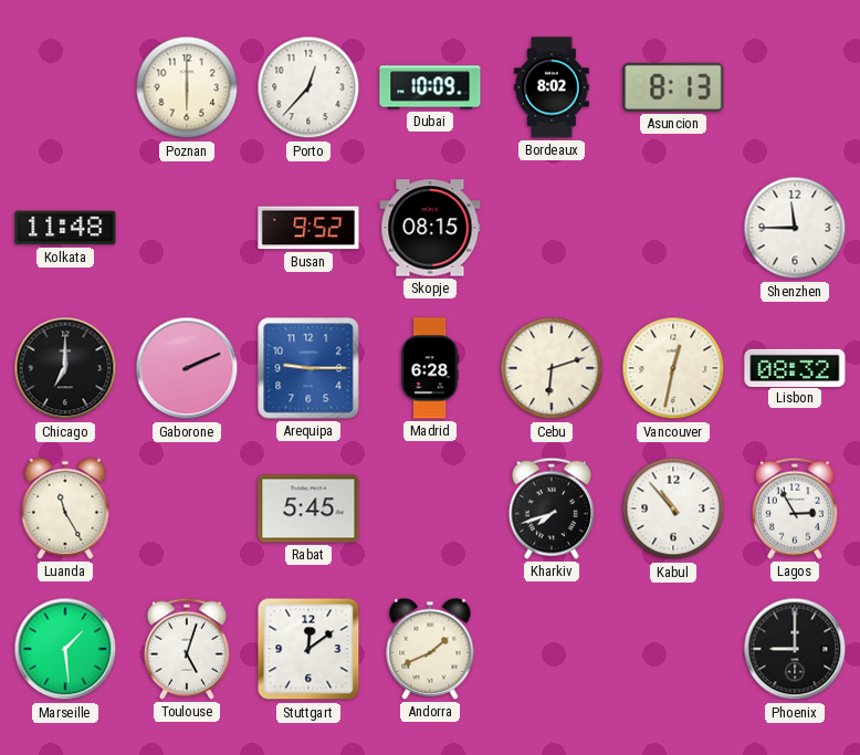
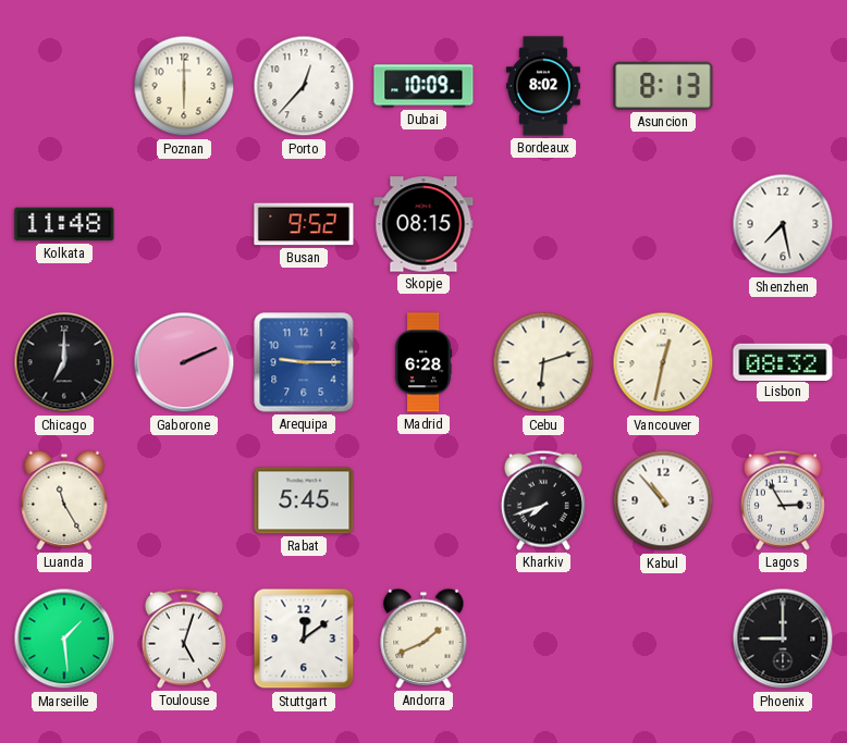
Shenzhen: 11:45 -> 7:28 (783, 224)
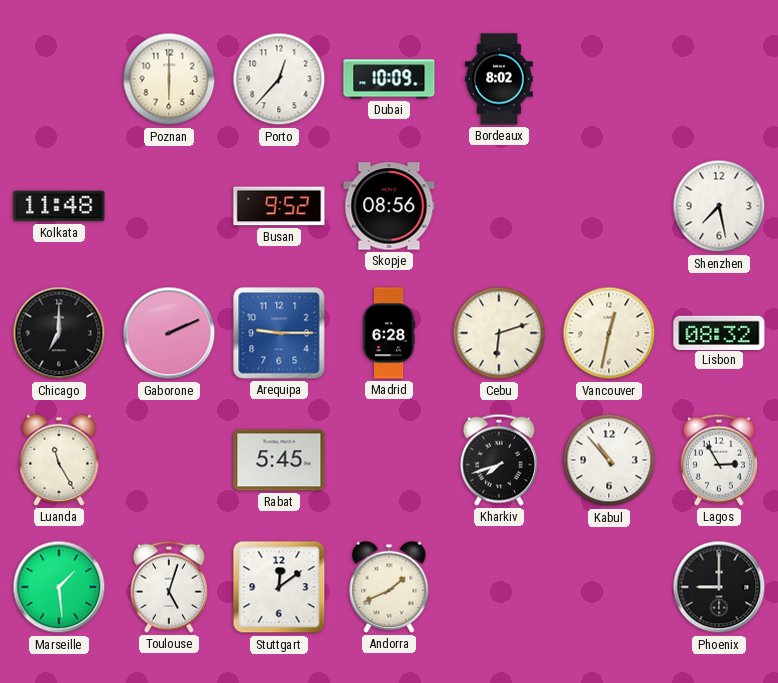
Asuncion: 8:13 -> none (663, 86)
Skopje: 08:15 -> 08:56 (389, 206)
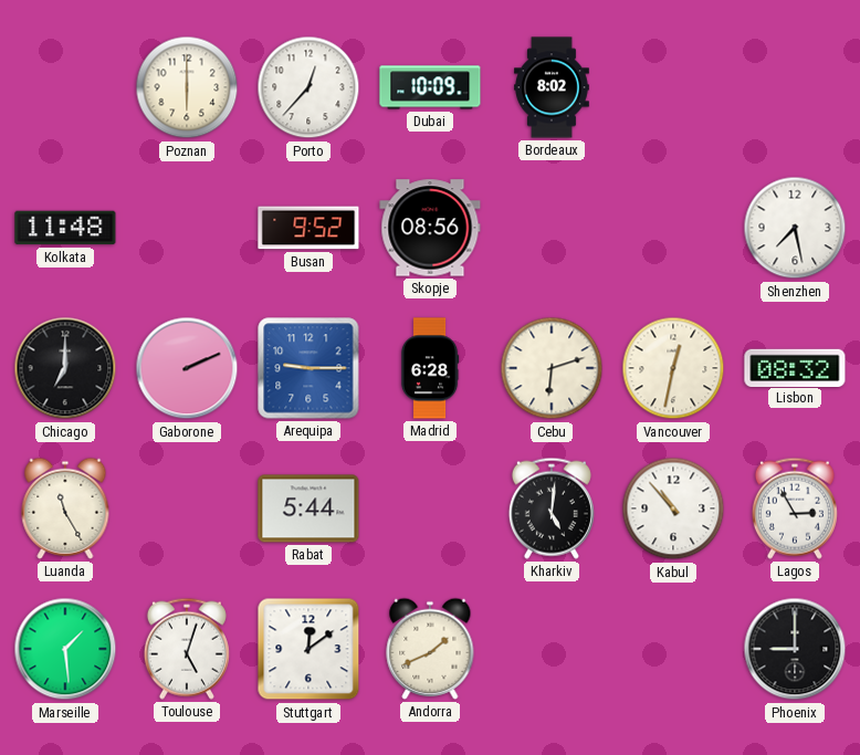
Rabat: 5:45 -> 5:44 (308, 508)
Kharkiv: 7:42 -> 5:01 (552, 508)
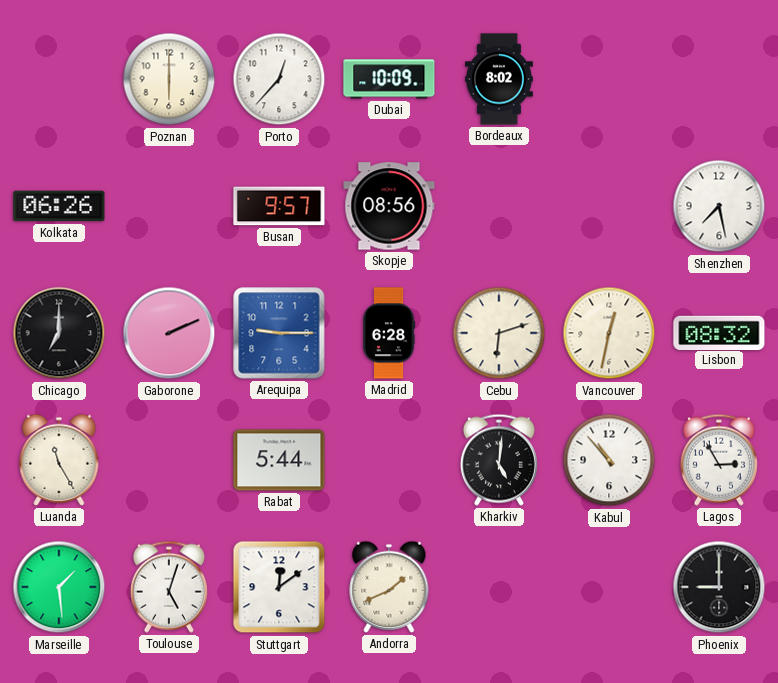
Kolkata: 11:48 -> 06:26 (59, 206)
Busan: 9:52 -> 9:57 (279, 206)
